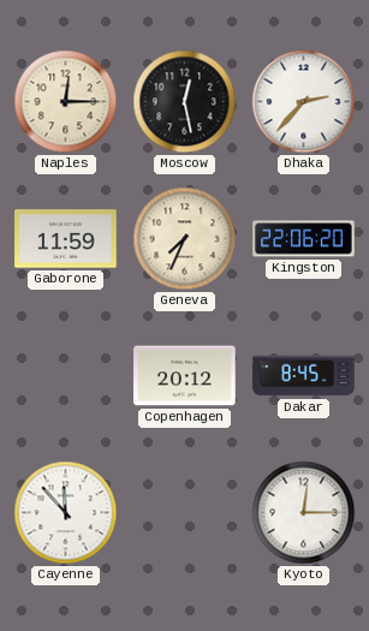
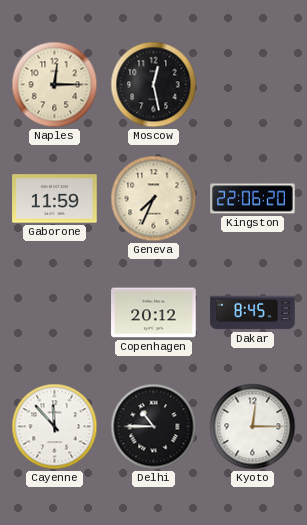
Dhaka: 2:37 -> none (304, 102)
Delhi: none -> 10:45 (154, 427)
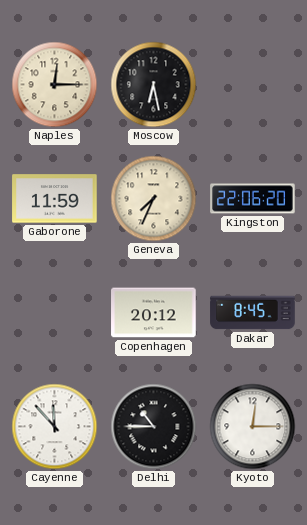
Moscow: 12:28 -> 6:28 (154, 85)
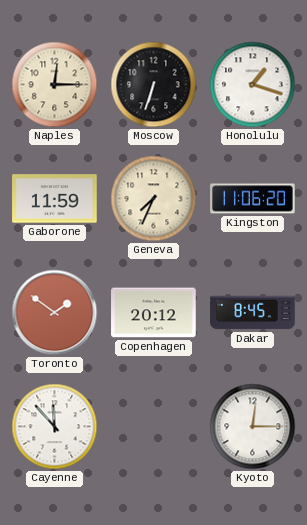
Moscow: 6:28 -> 6:33 (154, 85)
Honolulu: none -> 1:18 (253, 85)
Kingston: 22:06 -> 11:06 (253, 199)
Toronto: none -> 1:51 (55, 313)
Delhi: 10:45 -> none (154, 427)
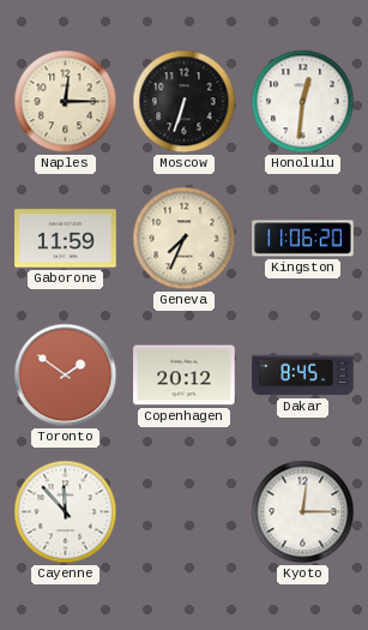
Honolulu: 1:18 -> 12:31 (303, 102)
